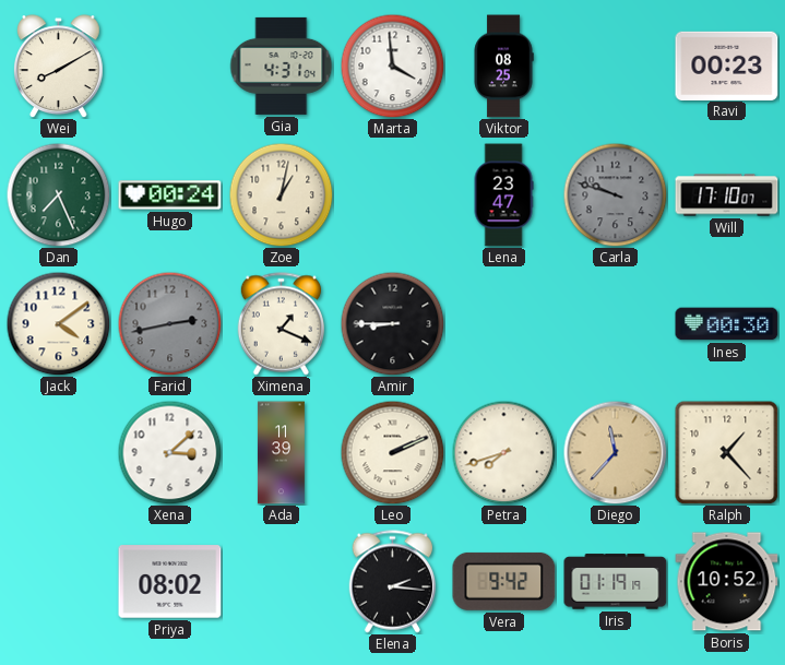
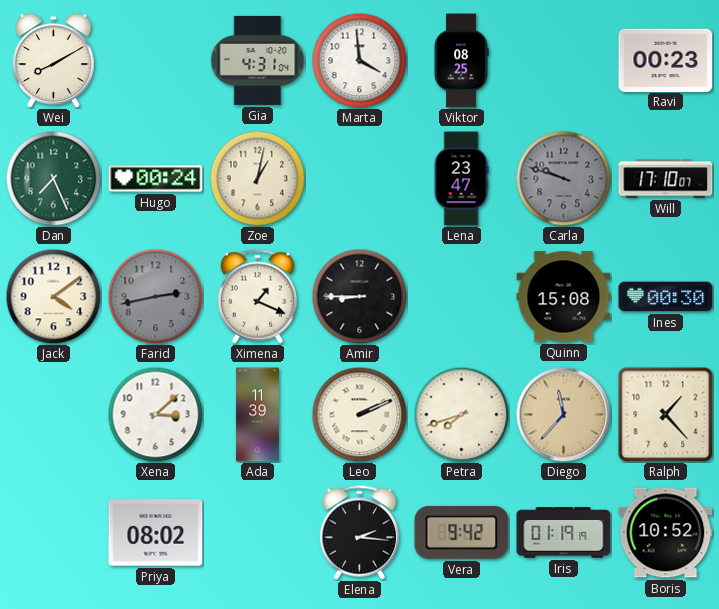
Quinn: none -> 15:08 (564, 297)
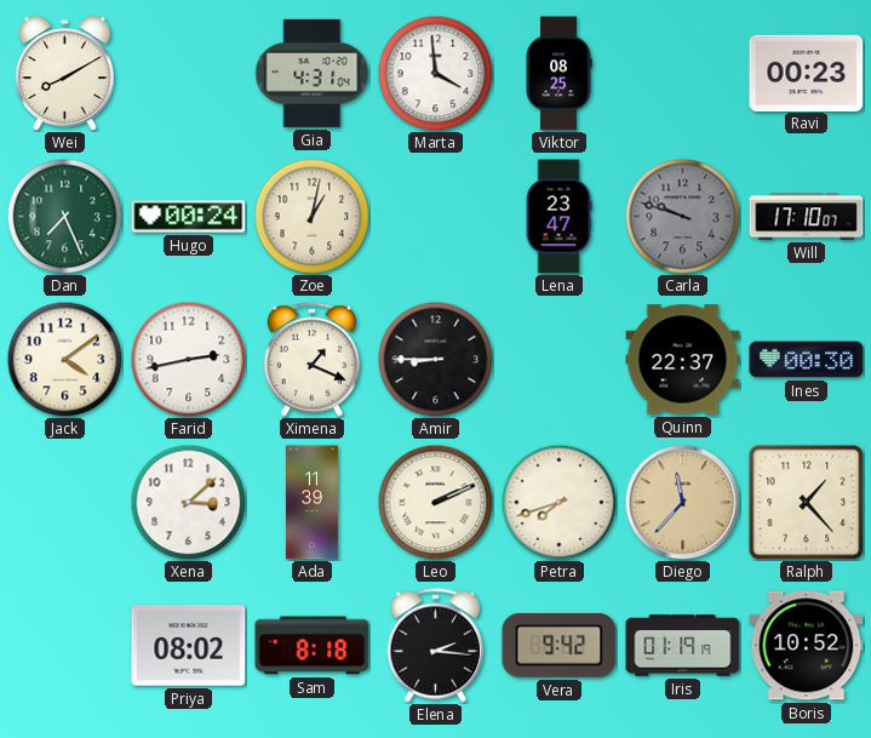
Farid dial: grey -> white (188, 359)
Quinn: 15:08 -> 22:37 (683, 360)
Sam: none -> 8:18 (313, 646)
